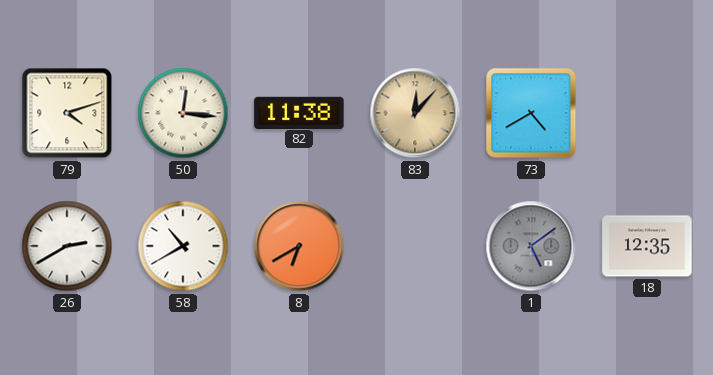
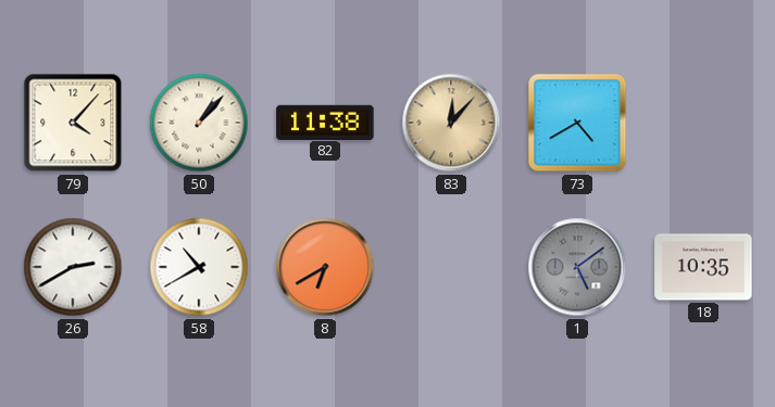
79: 4:12 -> 4:07 (73, 123)
50: 12:16 -> 1:07 (199, 123)
18: 12:35 -> 10:35 (703, 267)
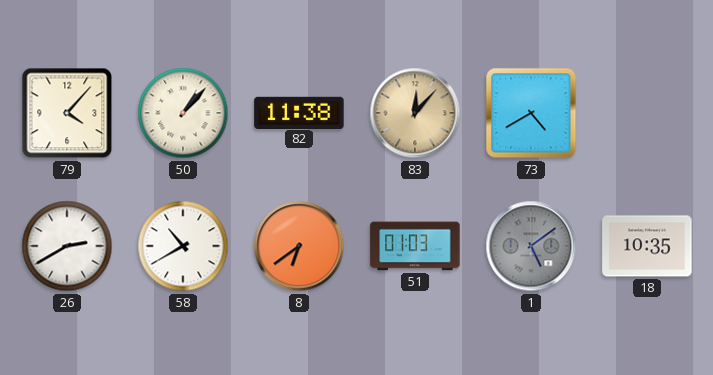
8: 6:40 -> 6:39 (299, 246)
51: none -> 01:03 (415, 246)
